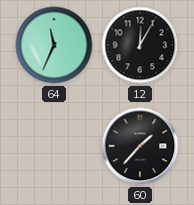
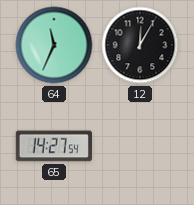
65: none -> 14:27 (54, 146)
60: 1:37 -> none (140, 146)
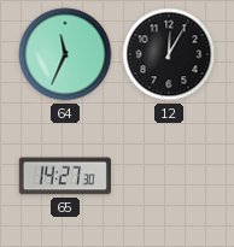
65: 14:27:54 -> 14:27:30 (65, 176)
